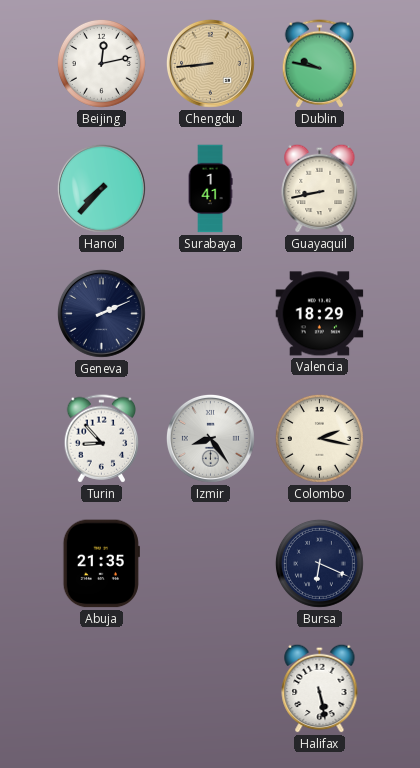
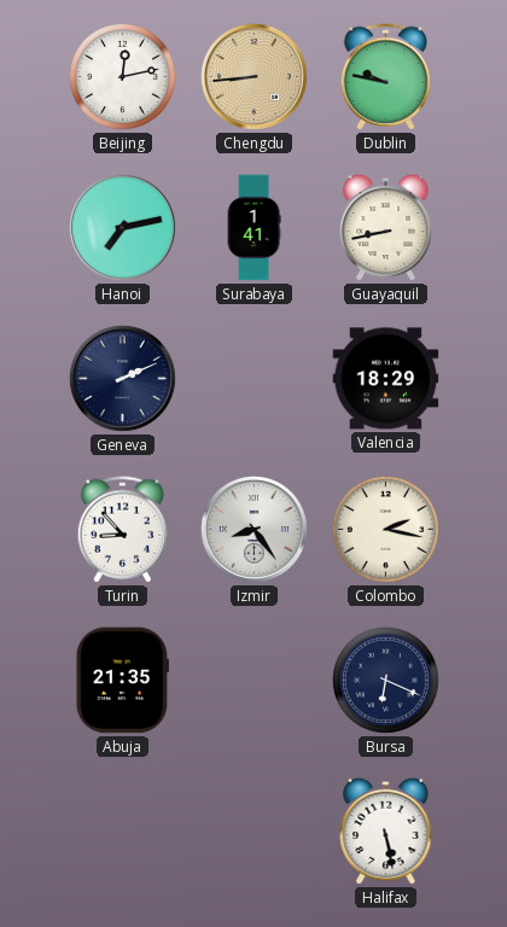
Hanoi: 7:37 -> 7:13 (122, 227)
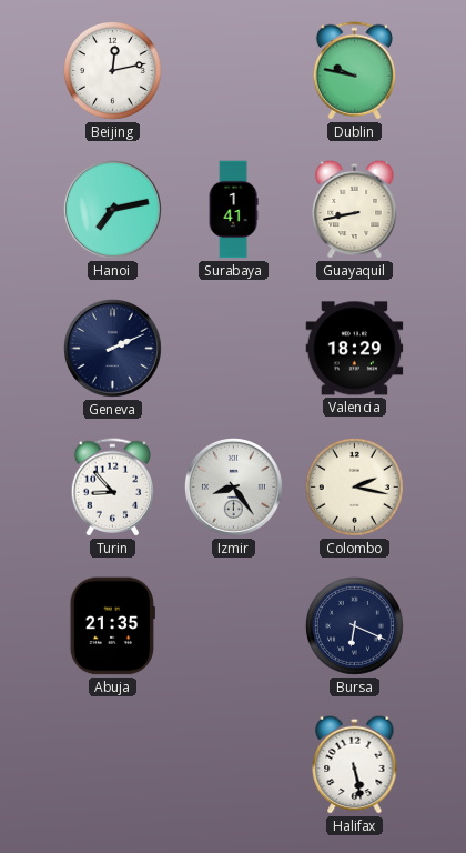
Chengdu: 8:44 -> none (253, 76)
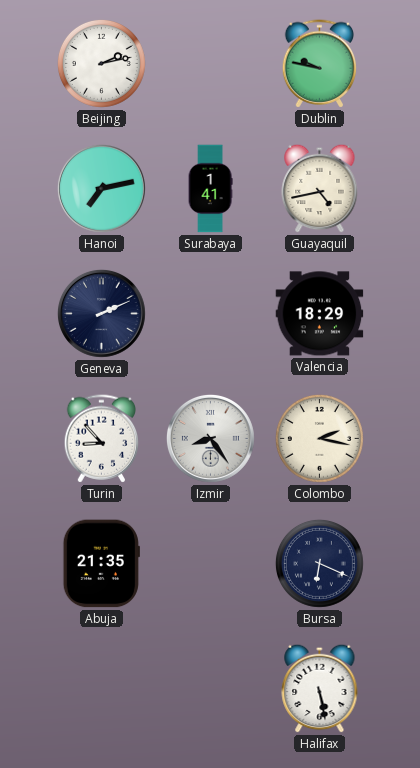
Beijing: 12:13 -> 2:13 (101, 63)
Guayaquil: 8:43 -> 4:43 (320, 188)
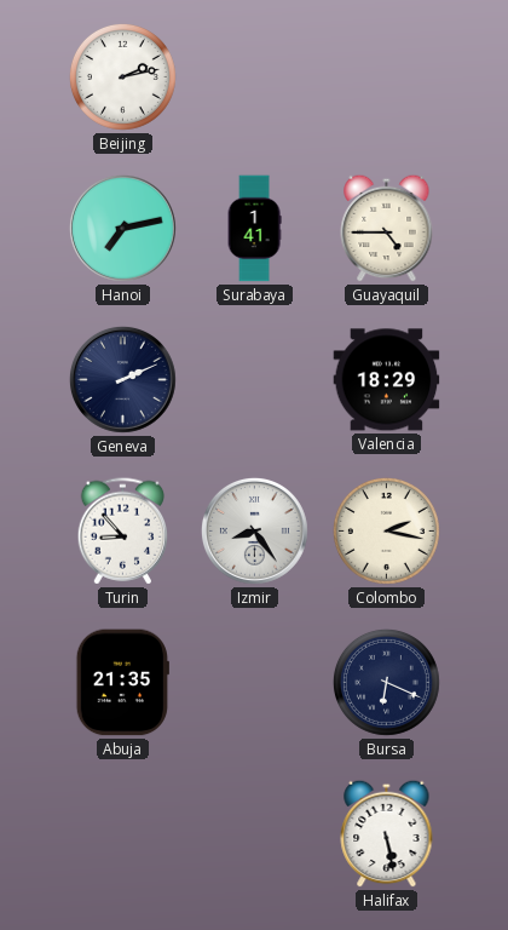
Dublin: 9:47 -> none (320, 64)
Guayaquil: 4:43 -> 4:45 (387, 228)
